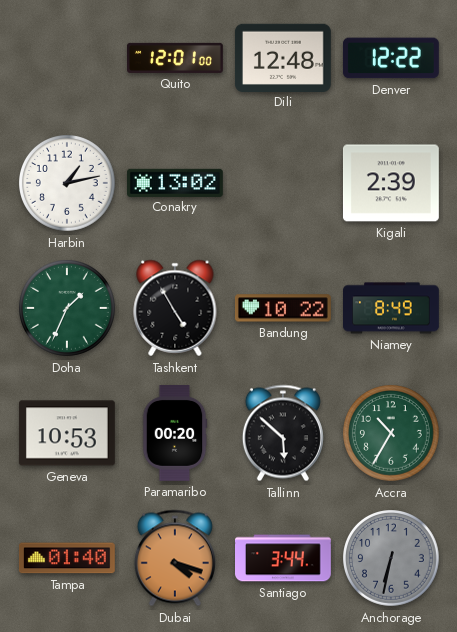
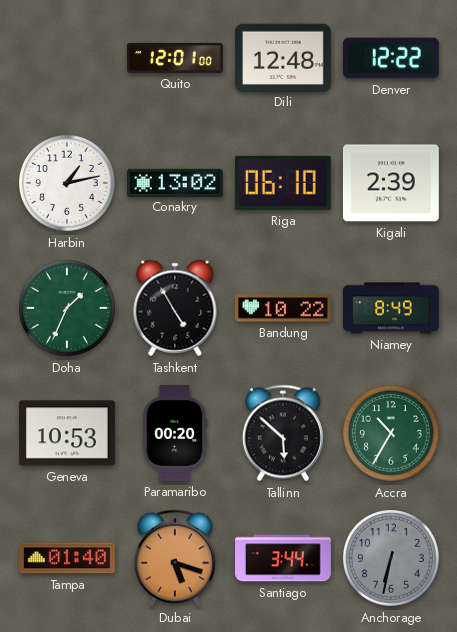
Riga: none -> 06:10 (283, 183)
Dubai: 4:18 -> 5:18 (175, 558)
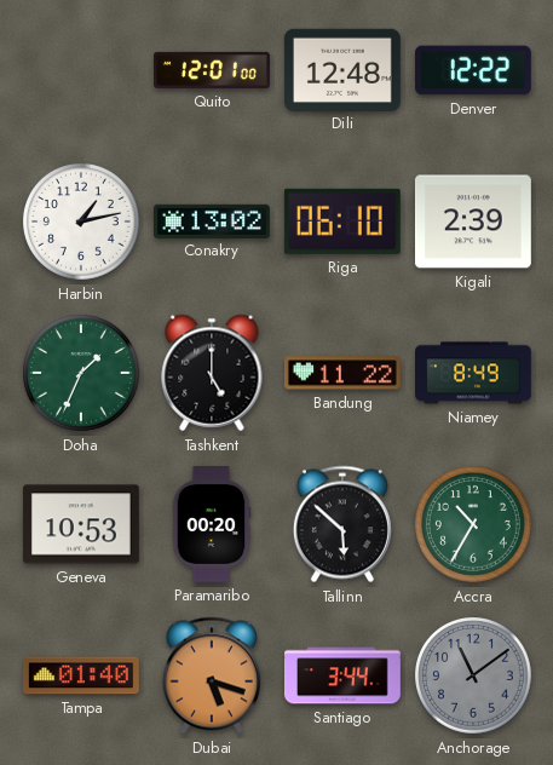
Tashkent: 4:55 -> 5:00 (212, 373)
Bandung: 10:22 -> 11:22 (342, 373)
Anchorage: 6:32 -> 11:09 (474, 677)
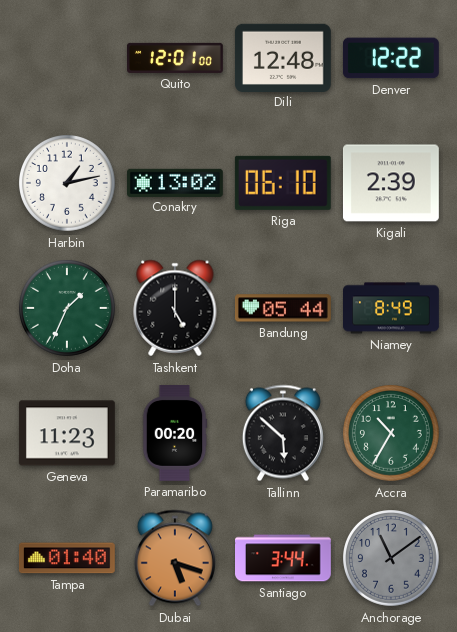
Bandung: 11:22 -> 05:44 (283, 308)
Geneva: 10:53 -> 11:23 (67, 433)
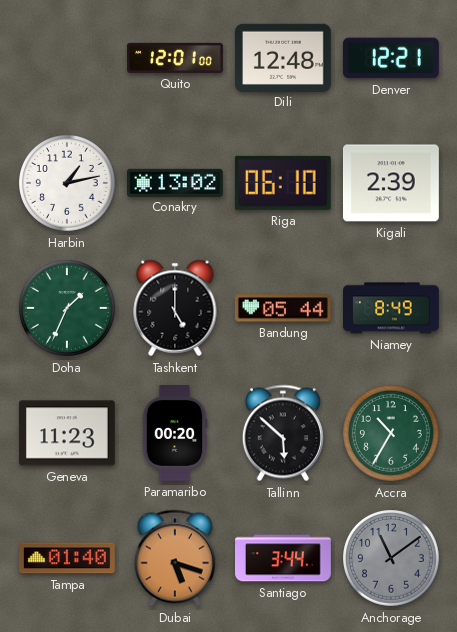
Denver: 12:22 -> 12:21 (391, 58)
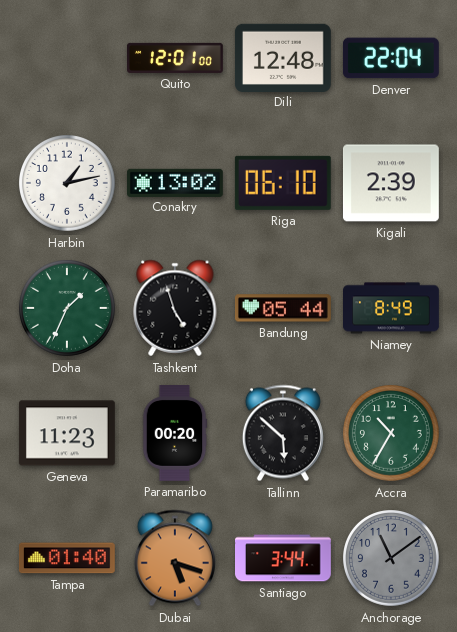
Denver: 12:21 -> 22:04 (391, 58)
Tashkent: 5:00 -> 4:57 (175, 308)
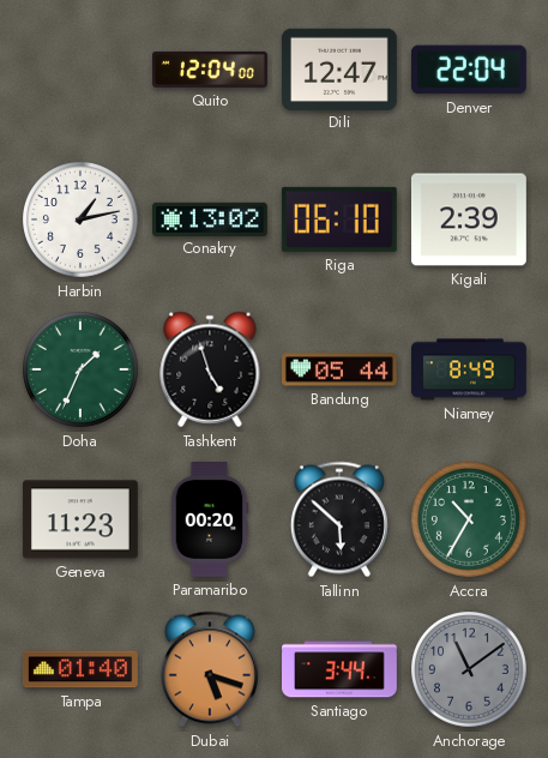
Quito: 12:01 -> 12:04 (211, 70)
Dili: 12:48 -> 12:47 (339, 68)
